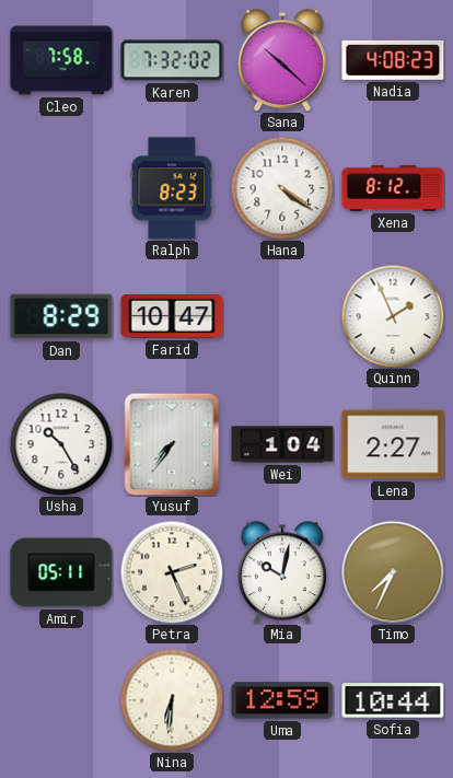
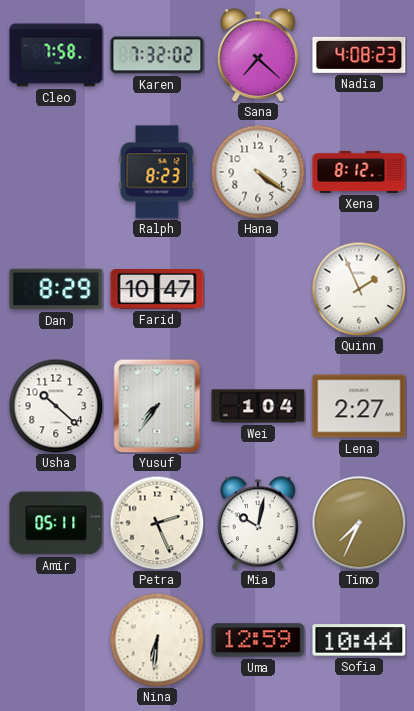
Sana: 10:22 -> 7:22 (259, 55)
Usha: 10:25 -> 10:22 (56, 406)
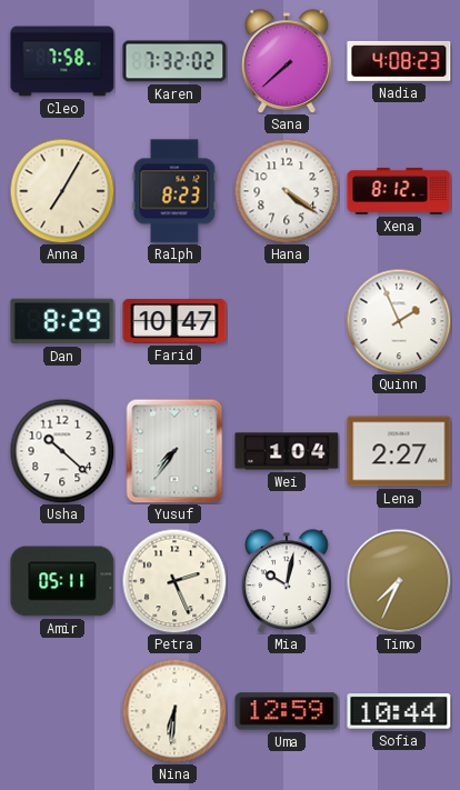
Sana: 7:22 -> 7:38 (288, 61)
Anna: none -> 7:05 (62, 191)
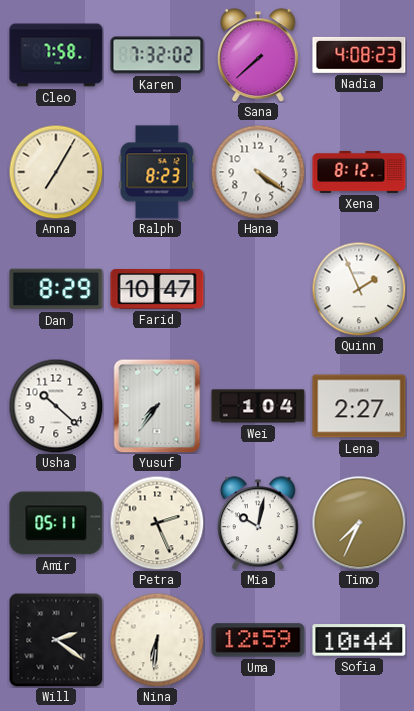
Will: none -> 2:21 (56, 640)
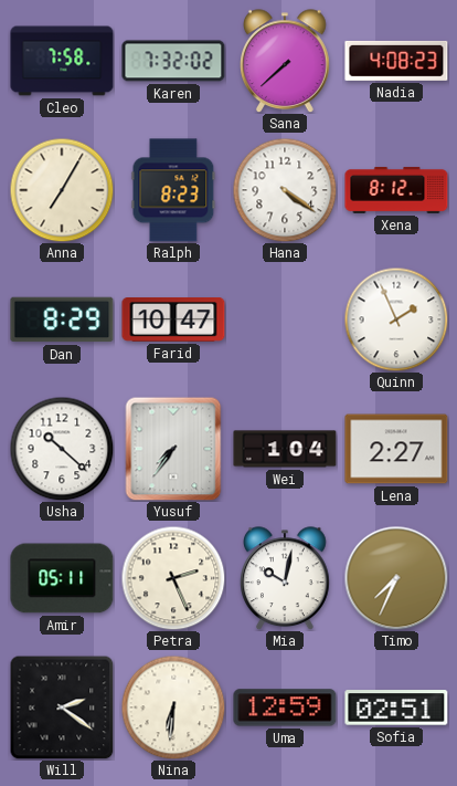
Sofia: 10:44 -> 02:51 (396, 708)
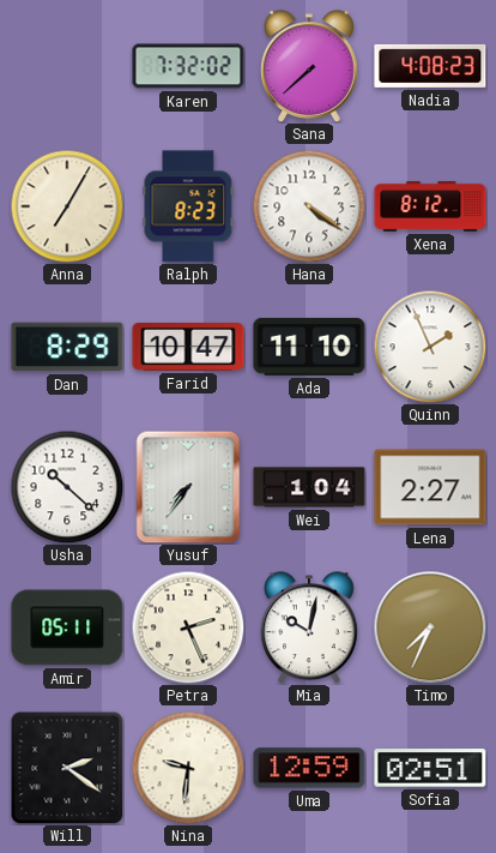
Cleo: 7:58 -> none (62, 61)
Ada: none -> 11:10 (309, 347)
Nina: 6:31 -> 9:31 (188, 768)
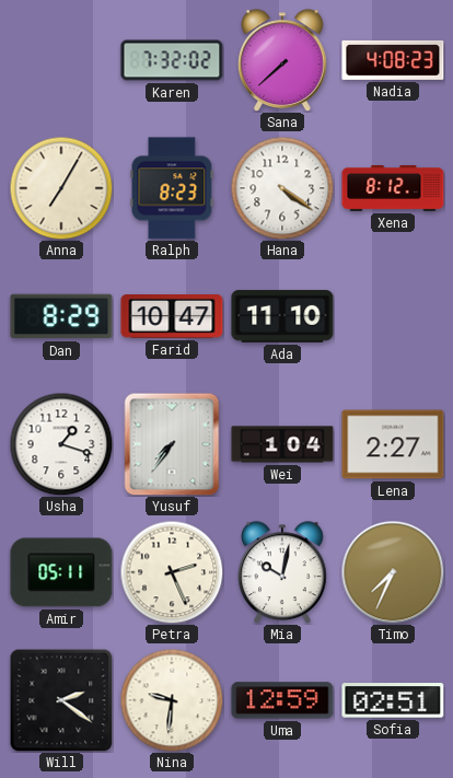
Quinn: 1:56 -> none (430, 347)
Usha: 10:22 -> 1:18 (61, 444)
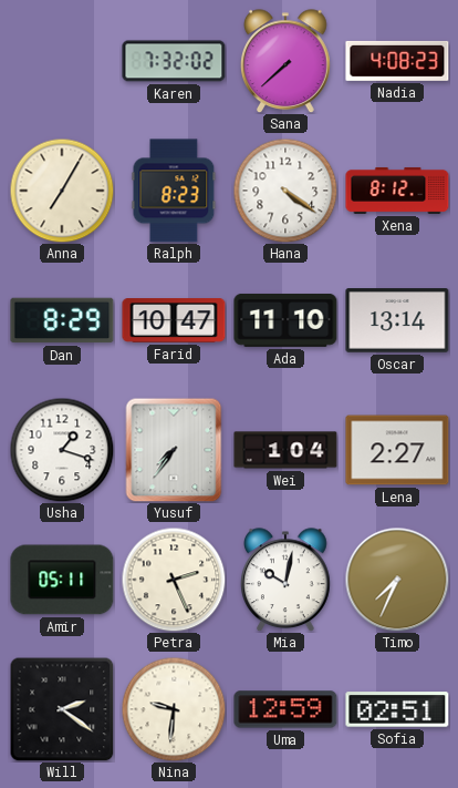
Oscar: none -> 13:14 (397, 321)
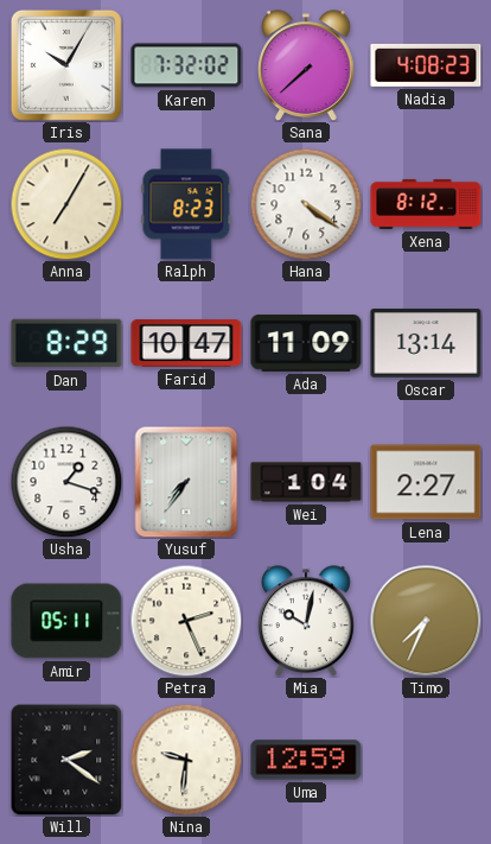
Iris: none -> 10:05 (66, 65)
Ada: 11:10 -> 11:09 (306, 343)
Sofia: 02:51 -> none (397, 709)
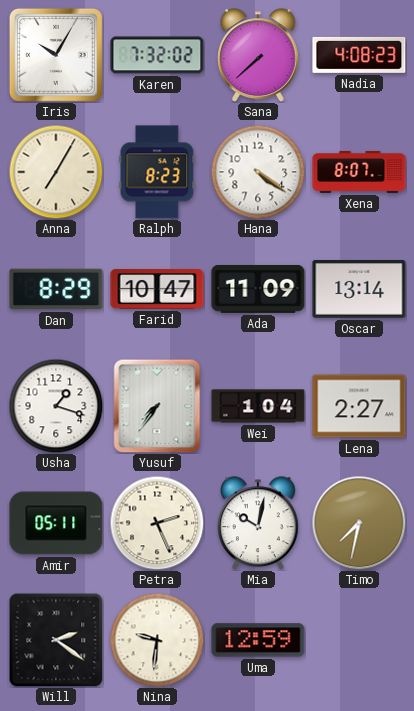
Xena: 8:12 -> 8:07 (359, 172)
Timo: 7:34 -> 7:32 (359, 523)
